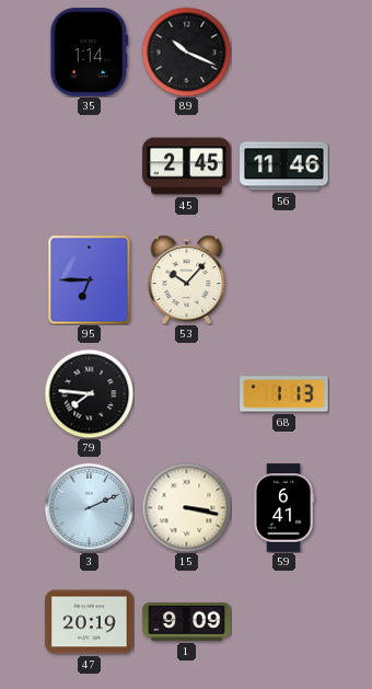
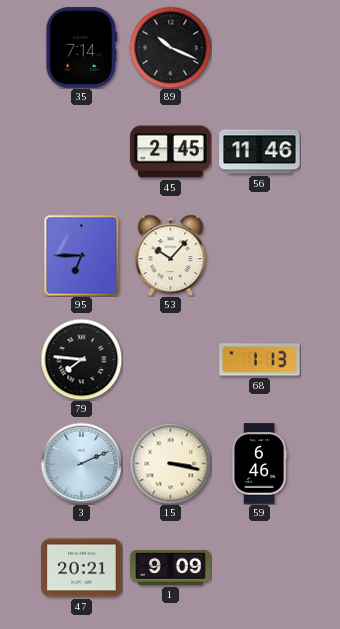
35: 1:14 -> 7:14 (82, 48)
59: 6:41 -> 6:46 (259, 464)
47: 20:19 -> 20:21 (82, 568)
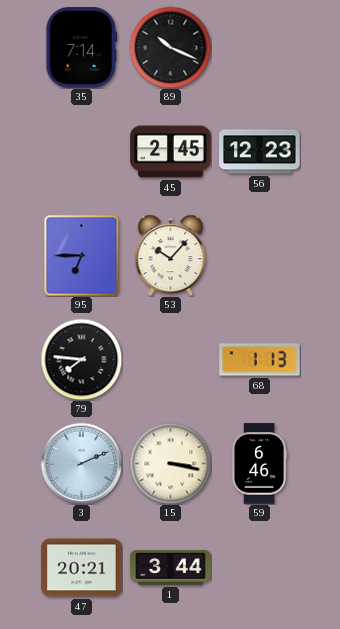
56: 11:46 -> 12:23 (260, 152)
1: 9:09 -> 3:44 (171, 568)
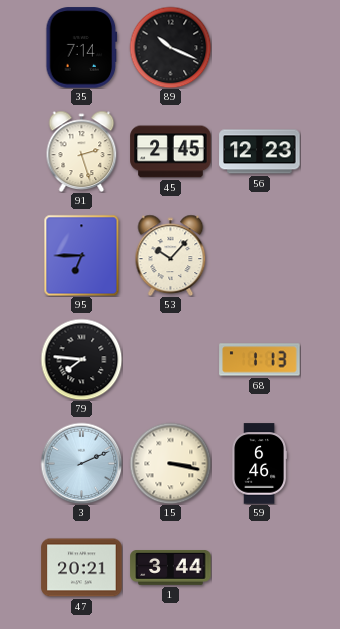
91: none -> 2:27 (82, 151)
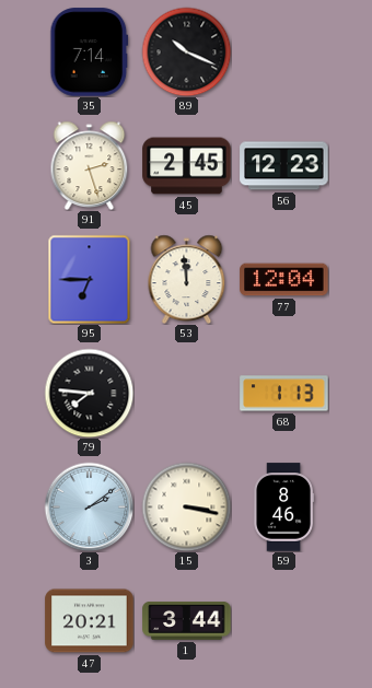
53: 10:07 -> 11:59 (187, 279)
77: none -> 12:04 (284, 280)
3: 2:11 -> 2:09 (89, 506)
59: 6:46 -> 8:46 (283, 508)
